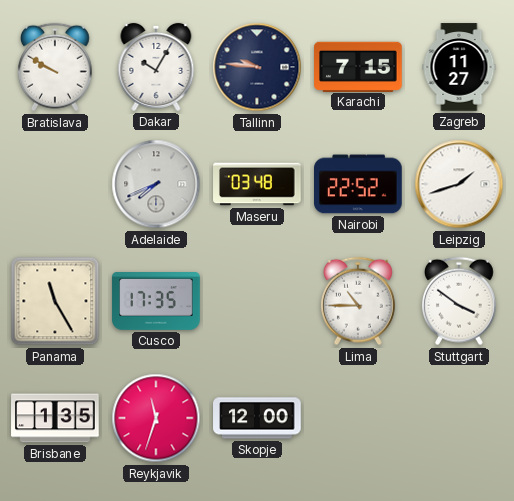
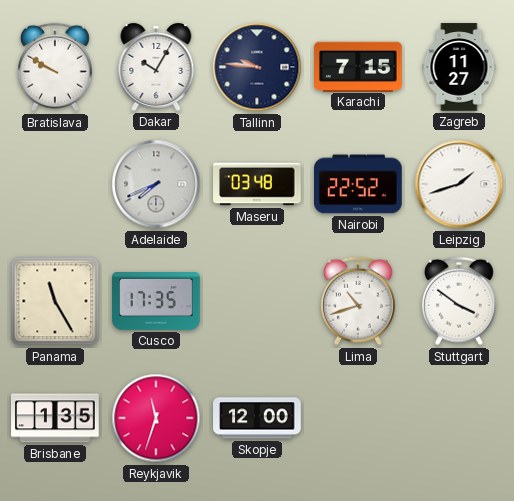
Lima: 10:45 -> 10:42 (358, 301)
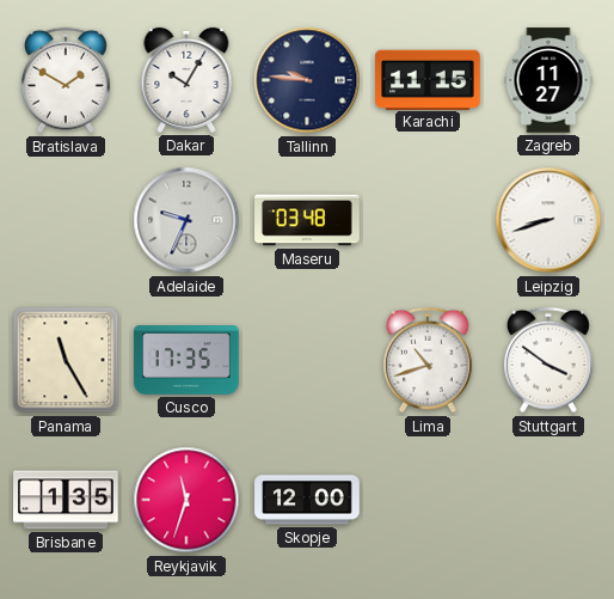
Bratislava: 9:50 -> 1:50 (66, 80)
Karachi: 7:15 -> 11:15 (428, 79)
Adelaide: 7:41 -> 9:34 (186, 220)
Nairobi: 22:52 -> none (359, 184)
Leipzig: 1:42 -> 8:42 (548, 220)
